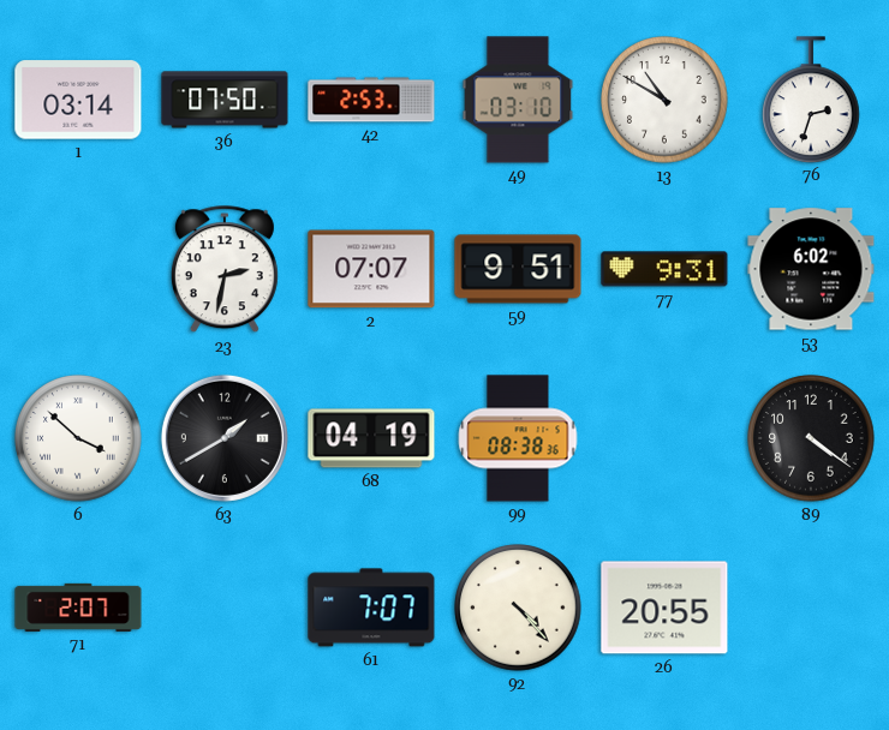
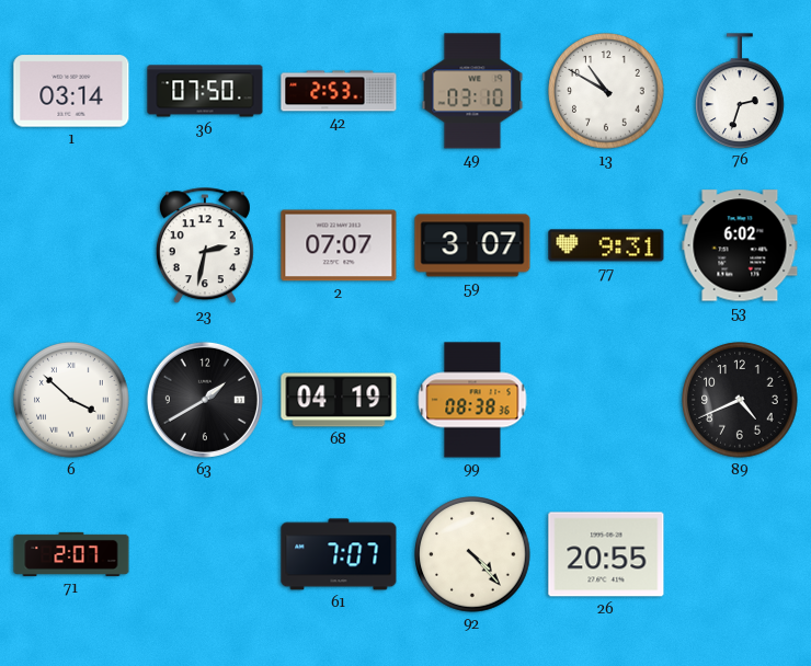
59: 9:51 -> 3:07 (472, 245)
89: 4:21 -> 4:41 (740, 400)
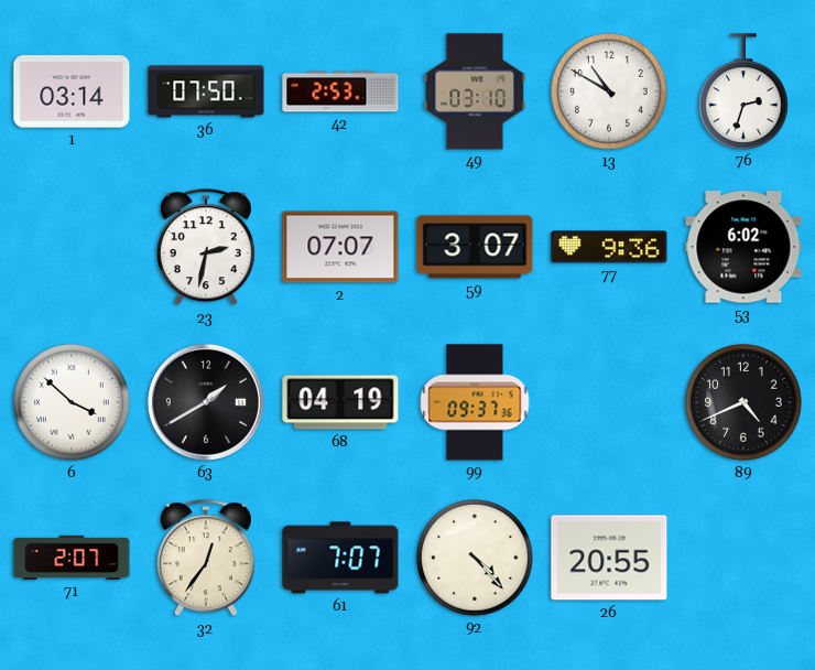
77: 9:31 -> 9:36 (609, 247)
99: 08:38 -> 09:37 (475, 402)
32: none -> 12:36 (206, 559)
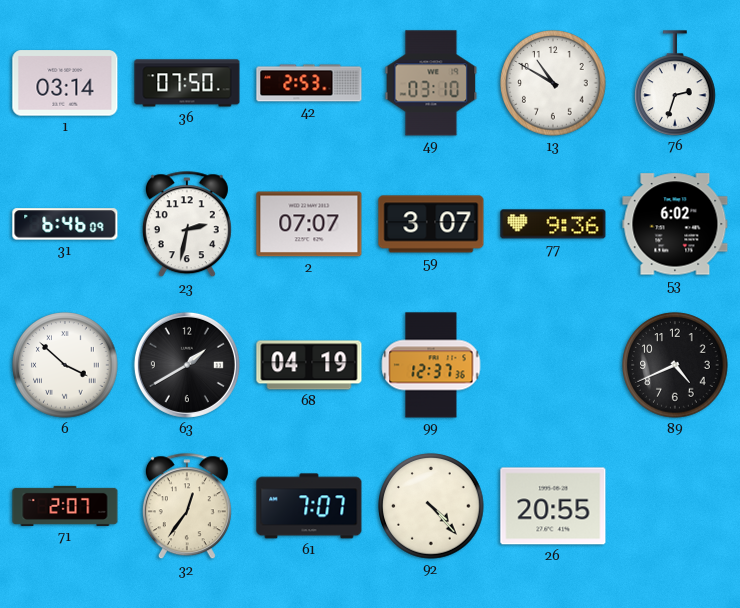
31: none -> 6:46 (65, 224)
99: 09:37 -> 12:37 (431, 365)
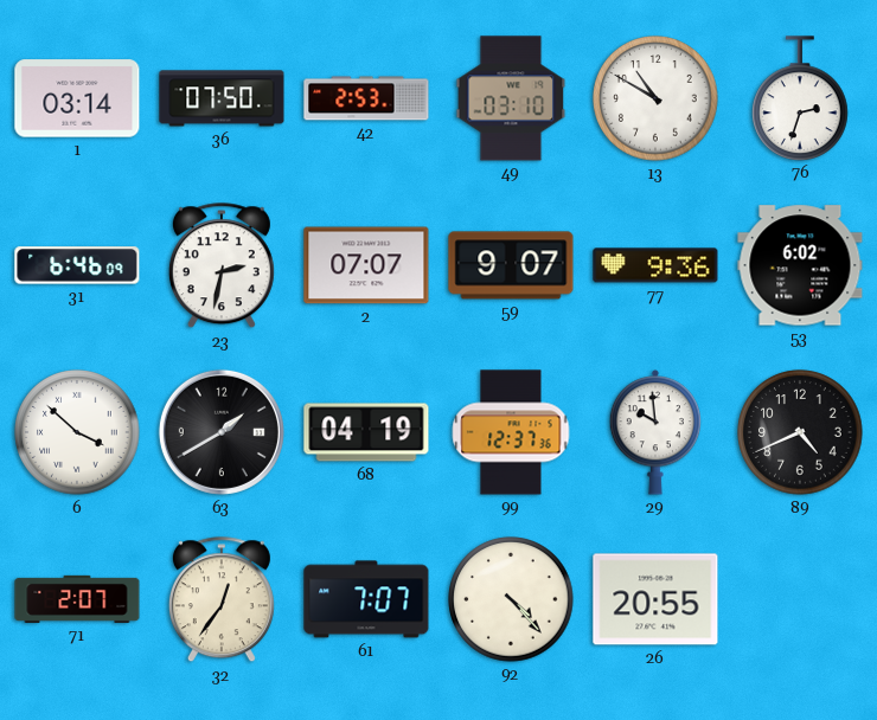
59: 3:07 -> 9:07 (511, 265)
29: none -> 9:59 (655, 432)
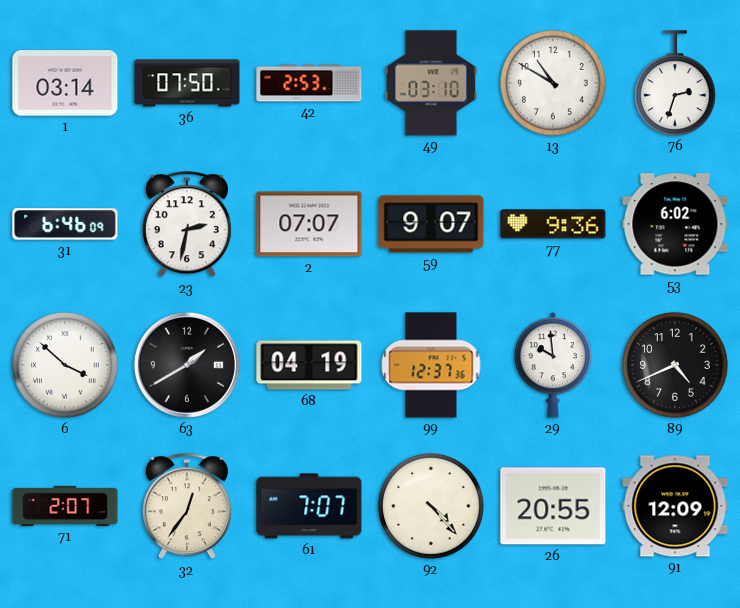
91: none -> 12:09 (675, 506)
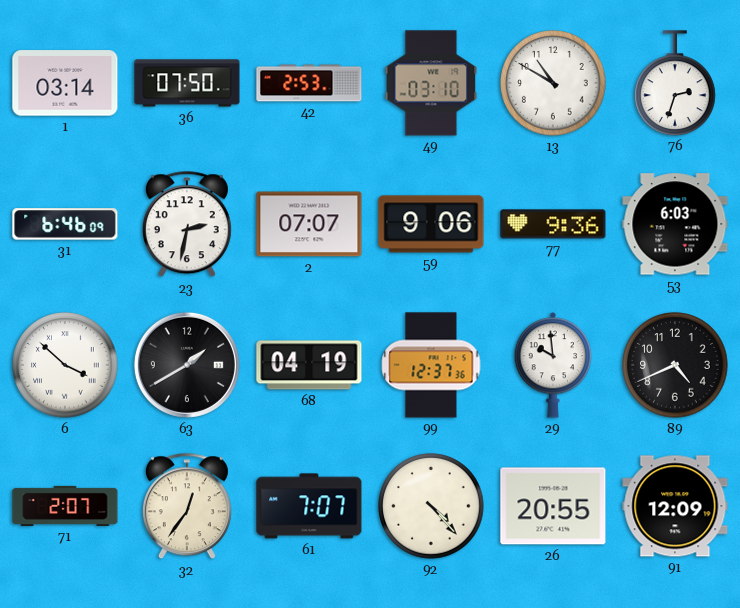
59: 9:07 -> 9:06 (431, 224)
53: 6:02 -> 6:03 (675, 224)
